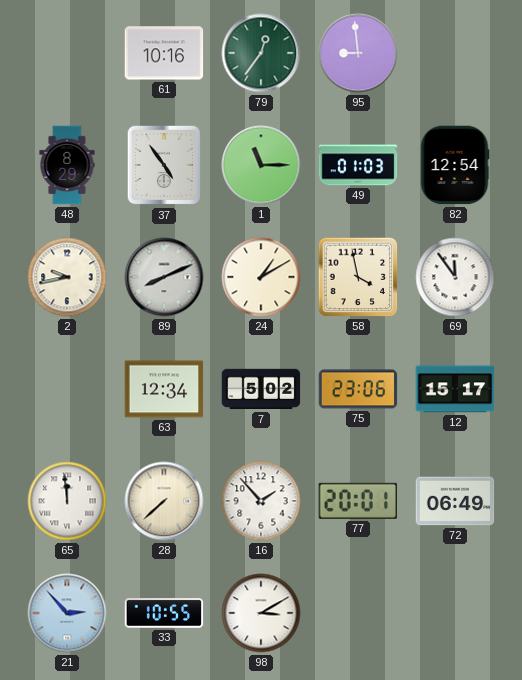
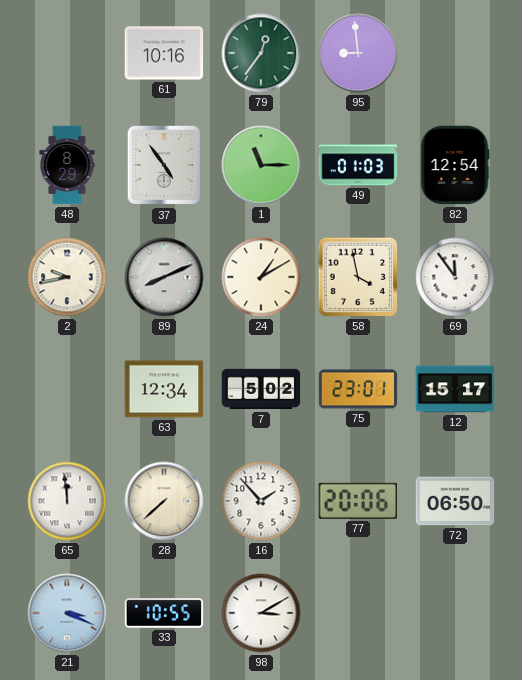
75: 23:06 -> 23:01 (358, 389)
77: 20:01 -> 20:06 (357, 501)
72: 06:49 -> 06:50 (455, 501)
21: 2:53 -> 3:19 (67, 613)
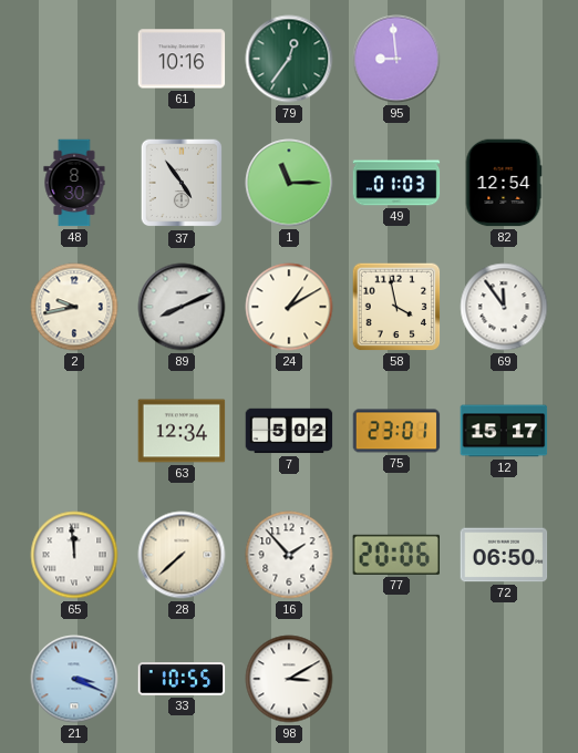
48: 8:29 -> 8:30 (74, 183)
